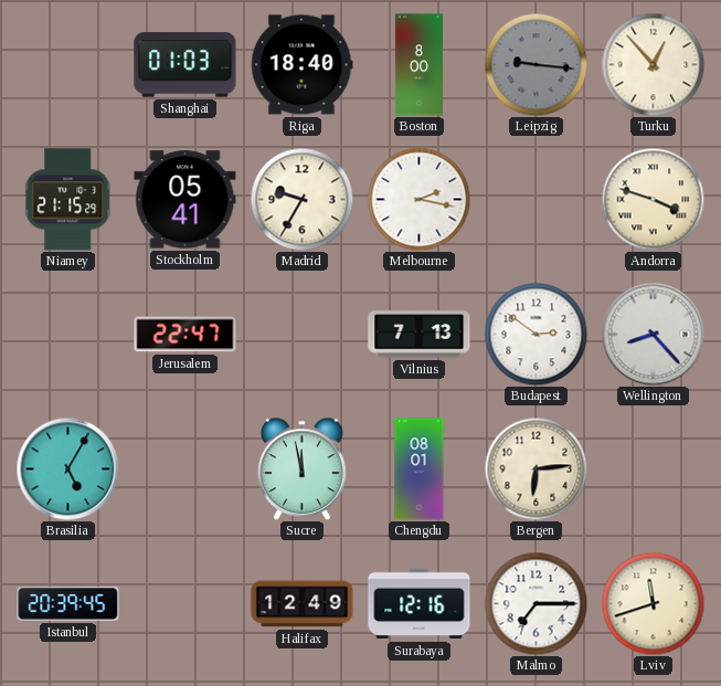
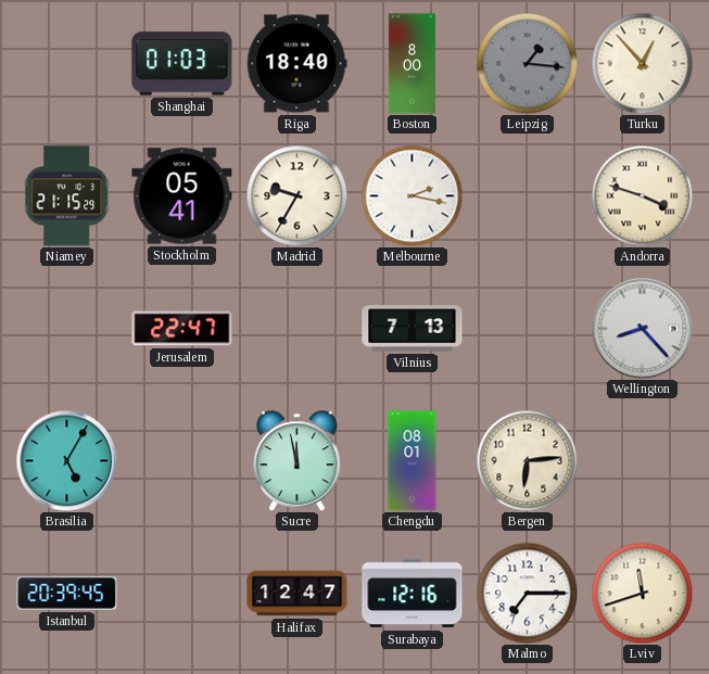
Leipzig: 9:16 -> 1:16 (527, 63)
Budapest: 2:51 -> none (536, 334)
Halifax: 12:49 -> 12:47 (297, 594)
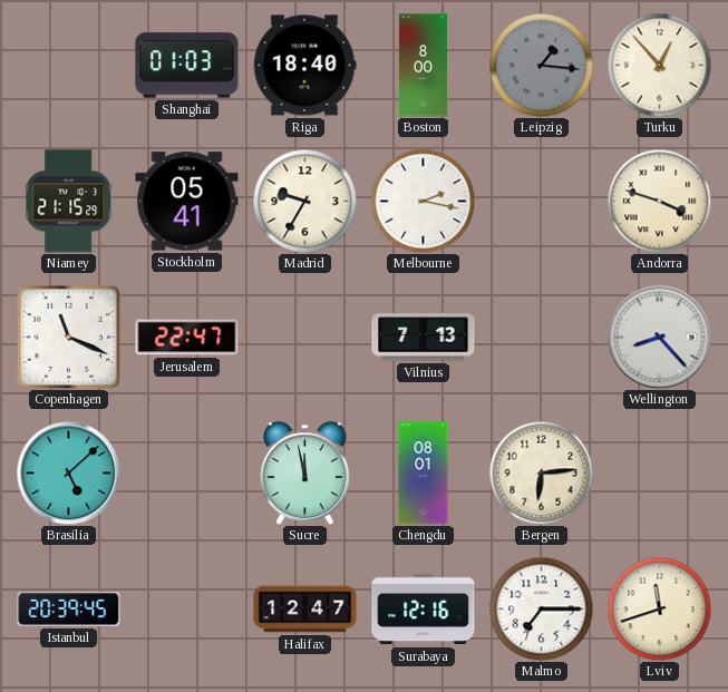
Copenhagen: none -> 11:19 (68, 337)
Brasilia: 5:05 -> 5:08 (68, 472)
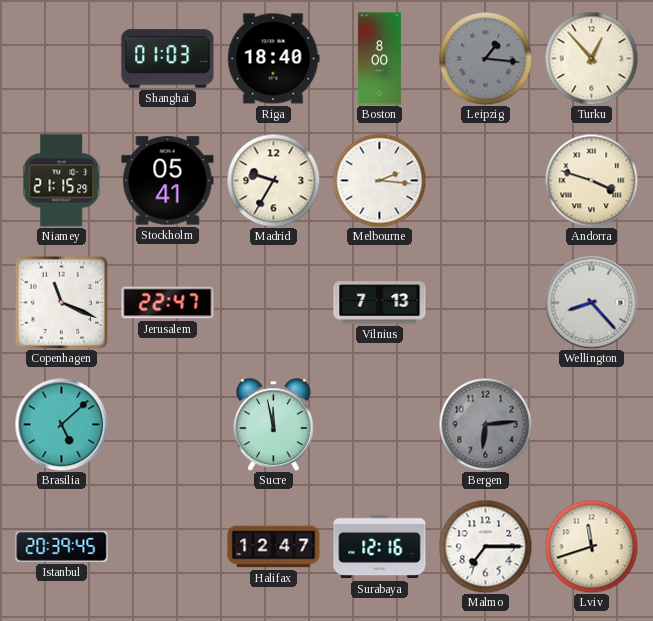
Melbourne: 2:17 -> 2:16 (379, 180)
Chengdu: 08:01 -> none (424, 474)
Bergen dial: cream -> grey (485, 424)
